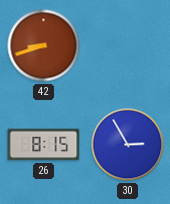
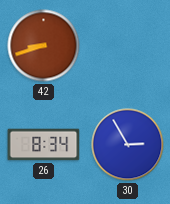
26: 8:15 -> 8:34 (44, 145)
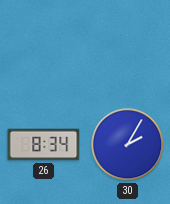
42: 8:42 -> none (44, 46)
30: 2:55 -> 2:05 (128, 145)
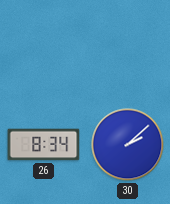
30: 2:05 -> 2:08 (128, 145)
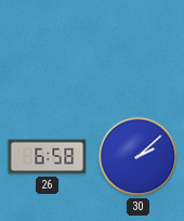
26: 8:34 -> 6:58 (48, 157)
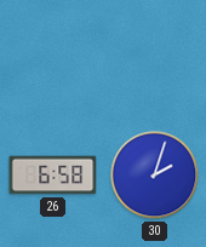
30: 2:08 -> 2:03 (155, 176)
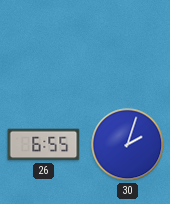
26: 6:58 -> 6:55 (44, 145)
